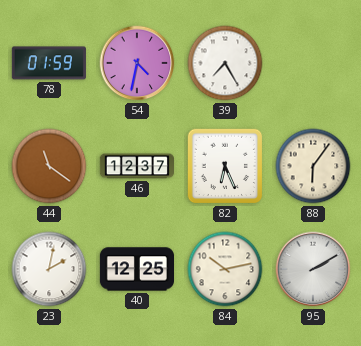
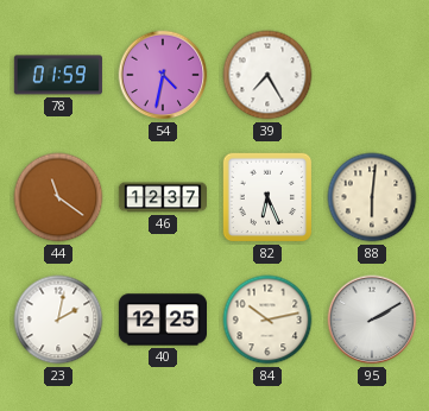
88: 6:06 -> 6:01 (372, 197)
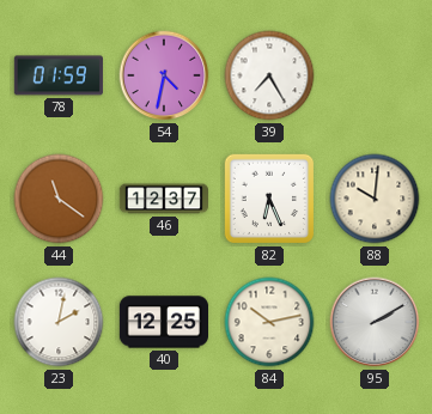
88: 6:01 -> 10:01 (375, 199)
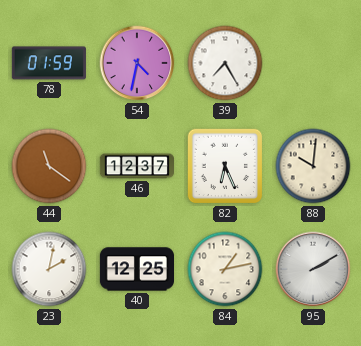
84: 10:13 -> 1:13 (225, 269)
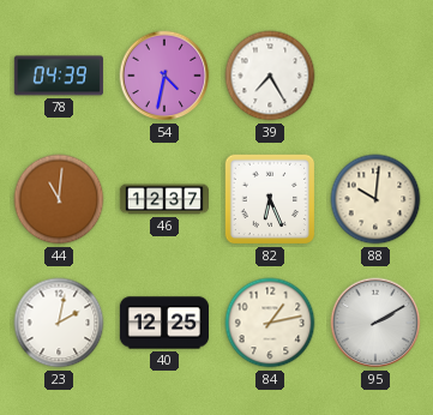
78: 01:59 -> 04:39 (59, 76)
44: 11:21 -> 11:01 (59, 199)
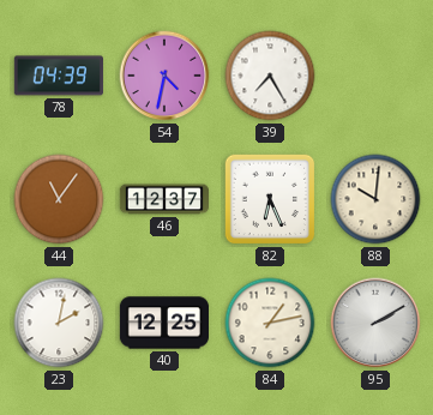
44: 11:01 -> 11:06 (59, 199)
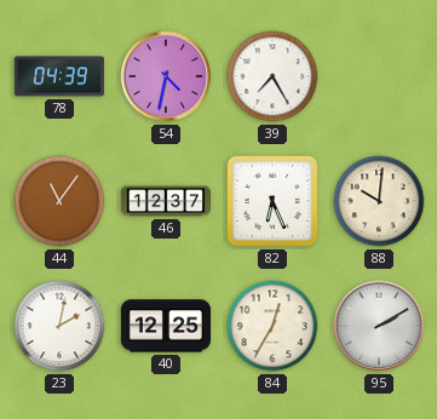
84: 1:13 -> 12:35 (272, 326)
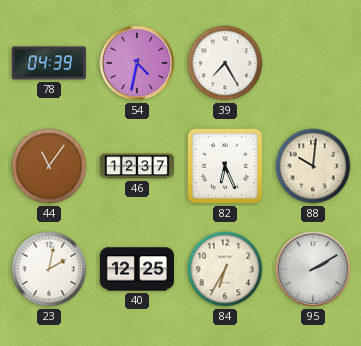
84: 12:35 -> 6:35 (225, 269)
